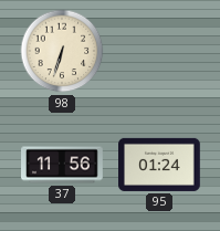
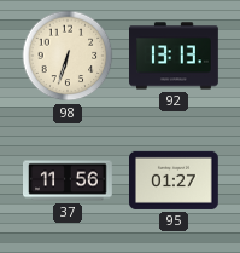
92: none -> 13:13 (175, 56)
95: 01:24 -> 01:27 (175, 180)
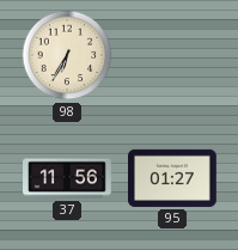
98: 6:33 -> 6:35 (67, 55)
92: 13:13 -> none (175, 56)
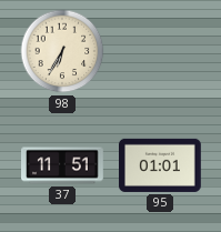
37: 11:56 -> 11:51 (62, 165)
95: 01:27 -> 01:01 (161, 165)
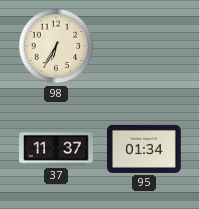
37: 11:51 -> 11:37 (56, 149)
95: 01:01 -> 01:34 (145, 149)
